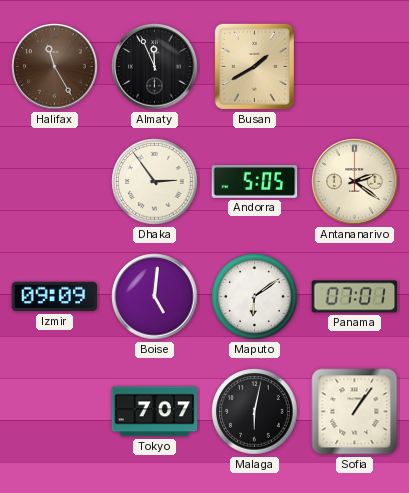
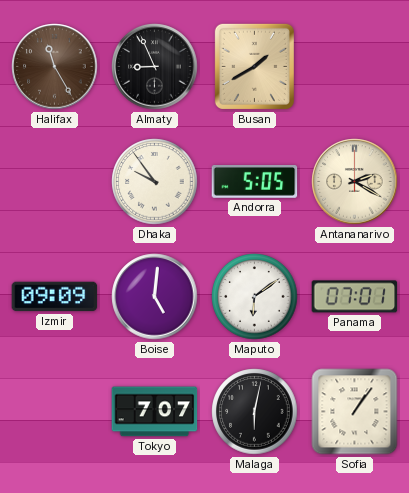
Almaty: 11:56 -> 8:56 (155, 67)
Dhaka: 2:54 -> 9:54 (155, 182)
Antananarivo: 2:21 -> 2:20 (355, 182)
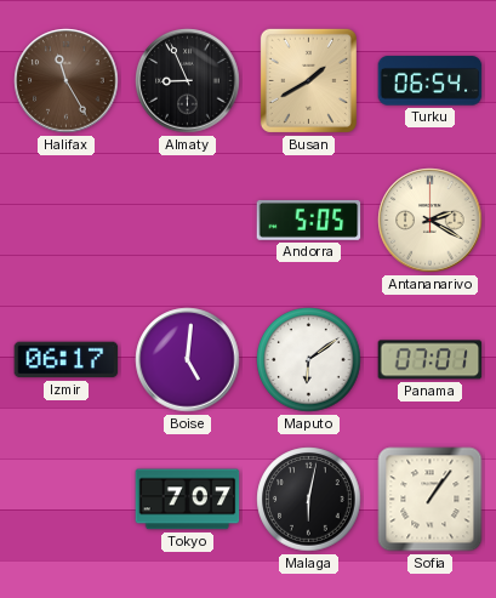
Turku: none -> 06:54 (431, 81)
Dhaka: 9:54 -> none (155, 182)
Izmir: 09:09 -> 06:17 (67, 360)
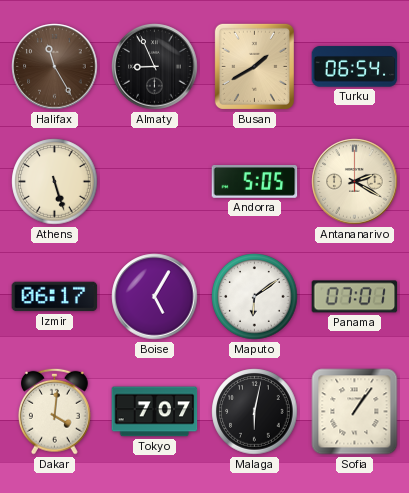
Athens: none -> 5:27 (55, 182)
Boise: 5:01 -> 5:05 (155, 297)
Dakar: none -> 4:01 (54, 411)
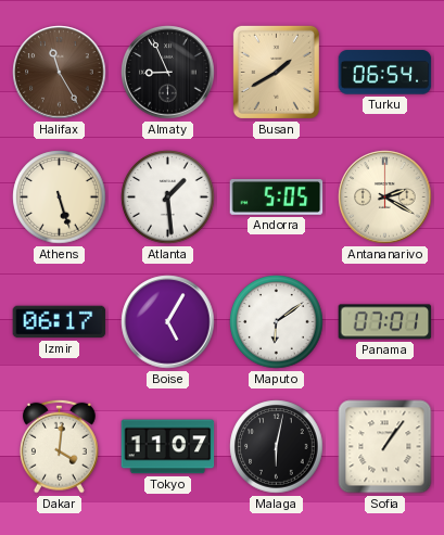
Atlanta: none -> 1:29 (168, 198)
Tokyo: 7:07 -> 11:07 (168, 447)
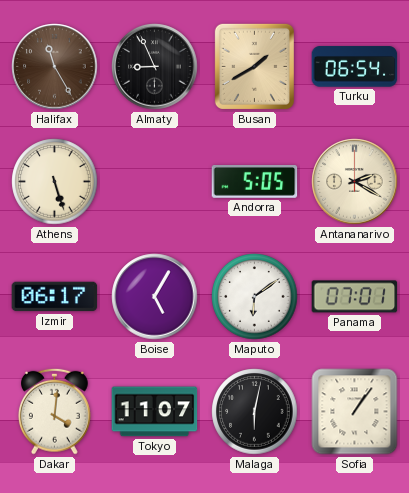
Atlanta: 1:29 -> none (168, 198)
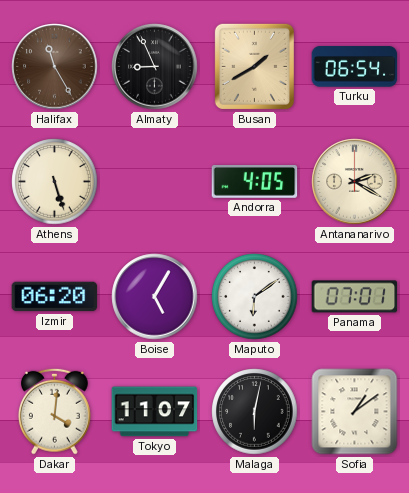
Andorra: 5:05 -> 4:05 (255, 182)
Izmir: 06:17 -> 06:20 (55, 297)
Sofia: 1:06 -> 1:09 (355, 412)
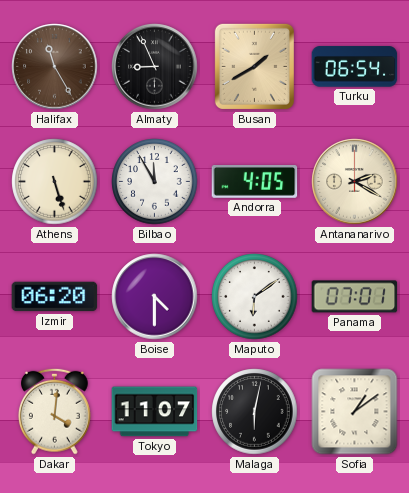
Bilbao: none -> 11:55 (155, 182)
Boise: 5:05 -> 4:30 (155, 297)
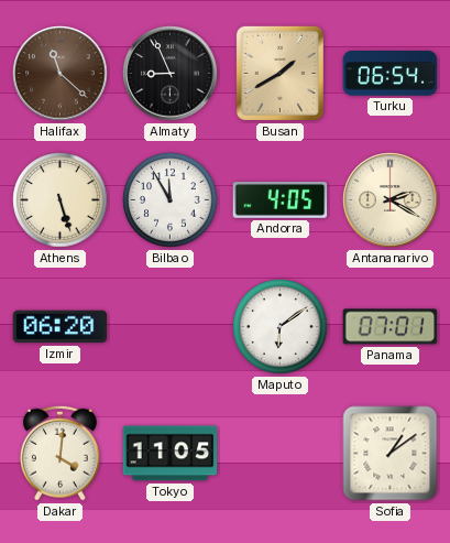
Halifax: 11:25 -> 11:22 (61, 74)
Boise: 4:30 -> none (155, 297)
Tokyo: 11:07 -> 11:05 (171, 454)
Malaga: 6:02 -> none (255, 412)
